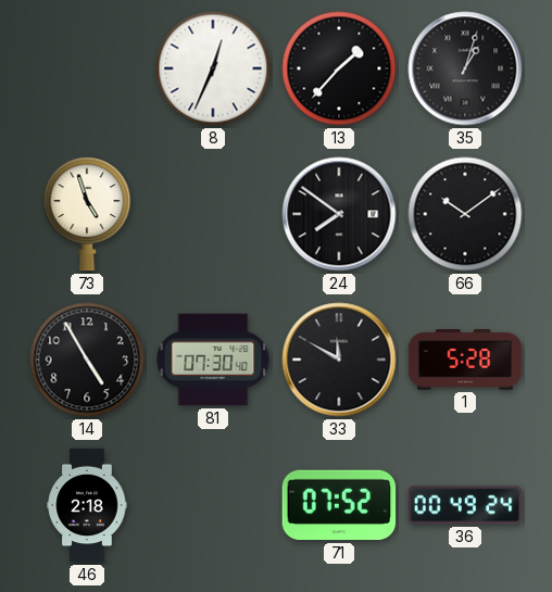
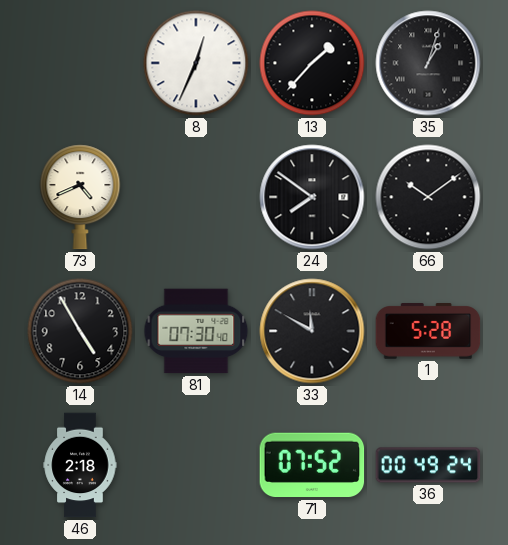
73: 4:57 -> 4:41 (80, 197)
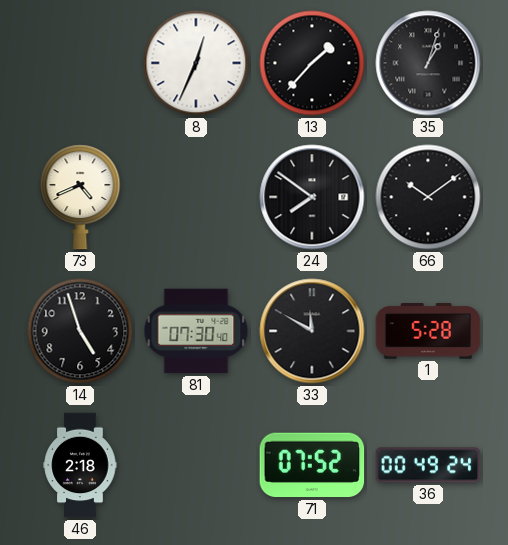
14: 4:55 -> 4:57 (80, 331)
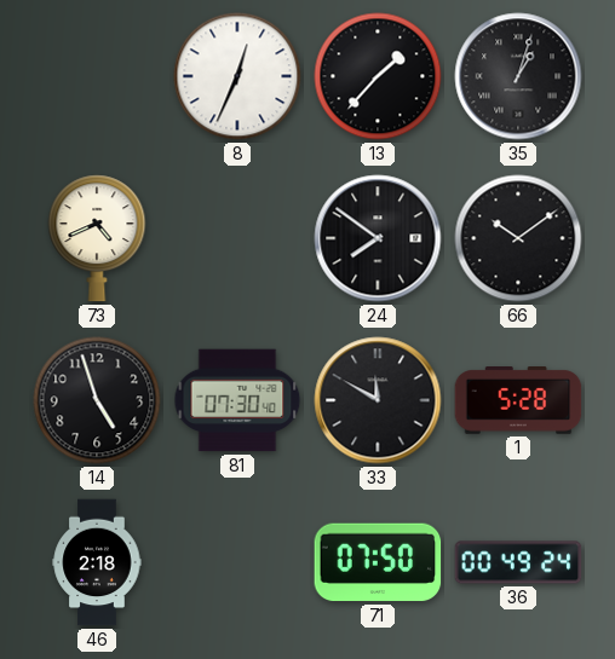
71: 07:52 -> 07:50 (378, 562)
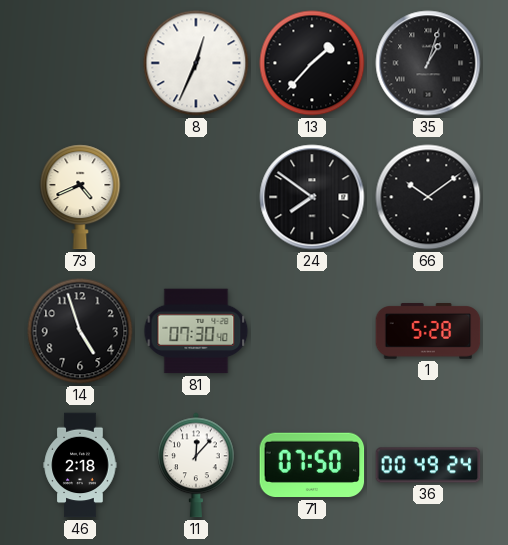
33: 11:50 -> none (378, 400)
11: none -> 12:07 (196, 465)
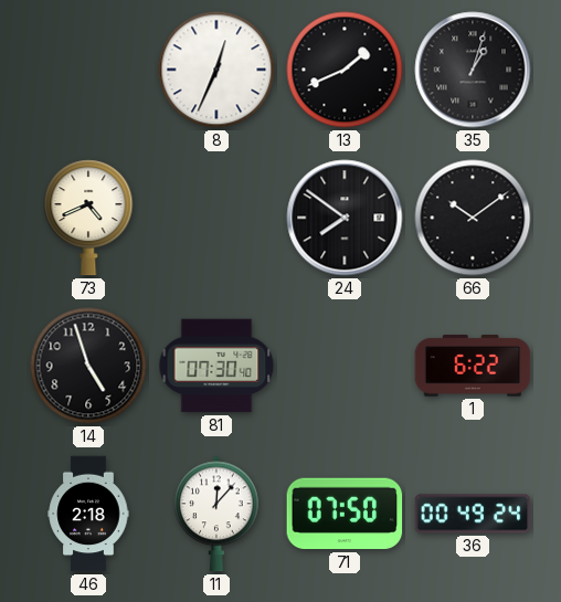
13: 1:37 -> 1:41 (345, 70)
1: 5:28 -> 6:22 (473, 366)
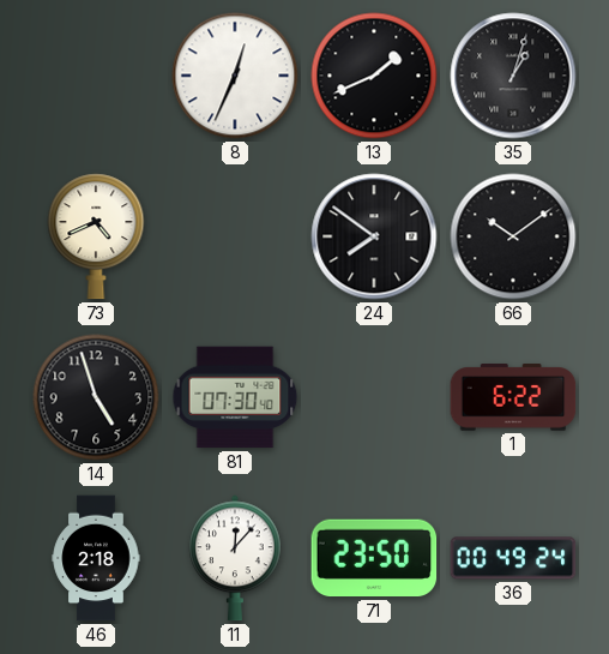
71: 07:50 -> 23:50 (374, 558)
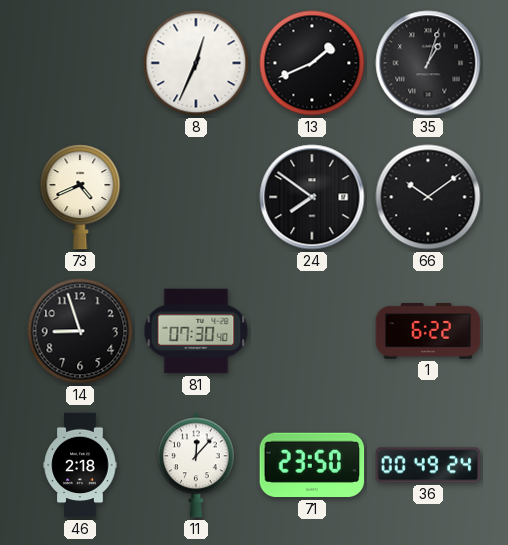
14: 4:57 -> 8:57 (80, 331)
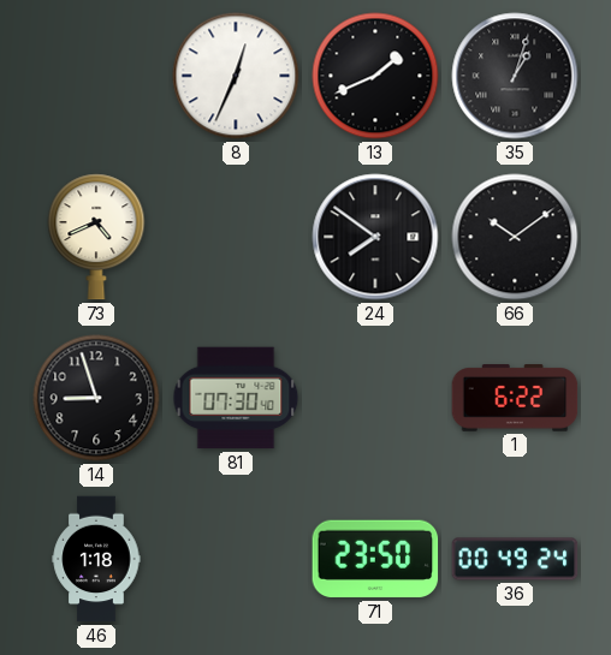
46: 2:18 -> 1:18 (96, 559)
11: 12:07 -> none (196, 465)
